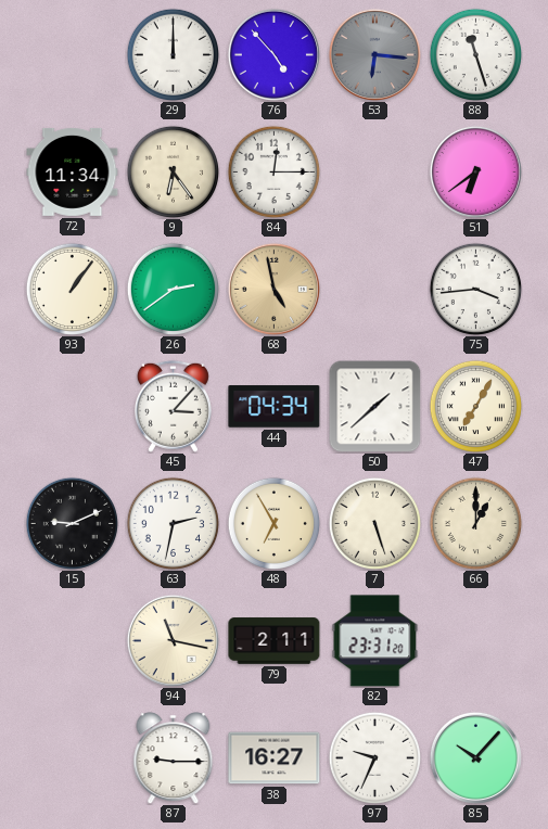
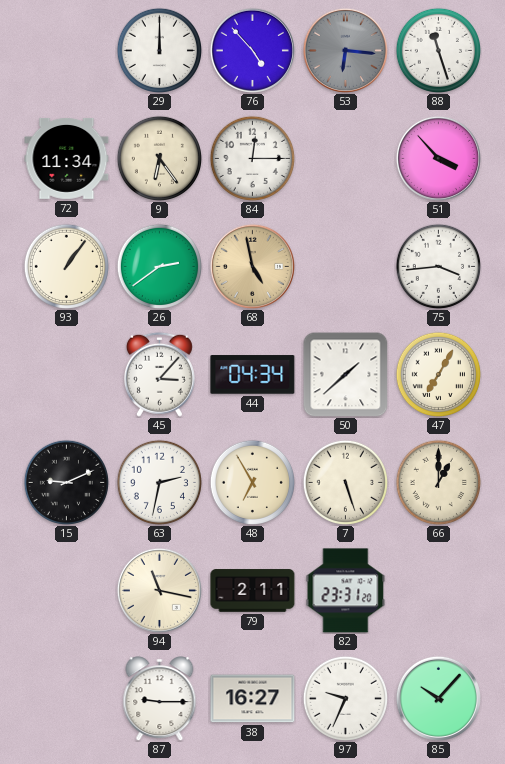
51: 6:39 -> 3:53 (438, 158)
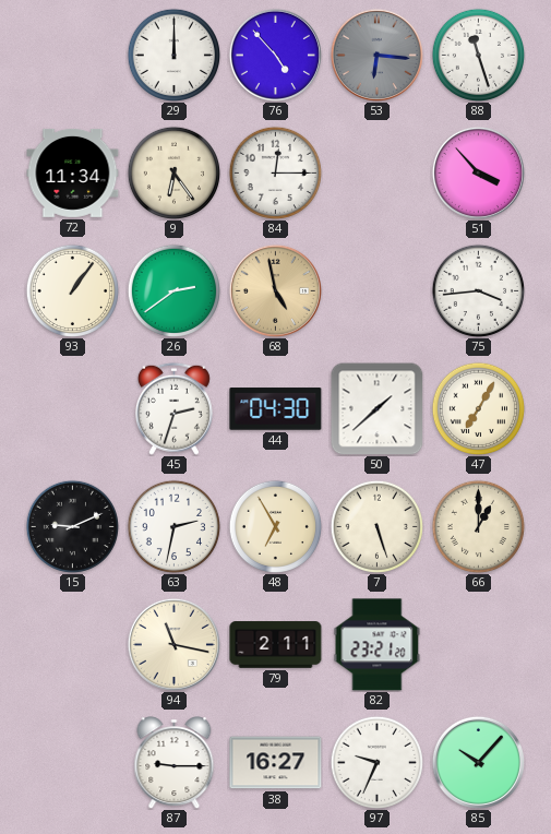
45: 3:07 -> 2:33 (173, 408)
44: 04:34 -> 04:30 (276, 409)
82: 23:31 -> 23:21 (378, 645)
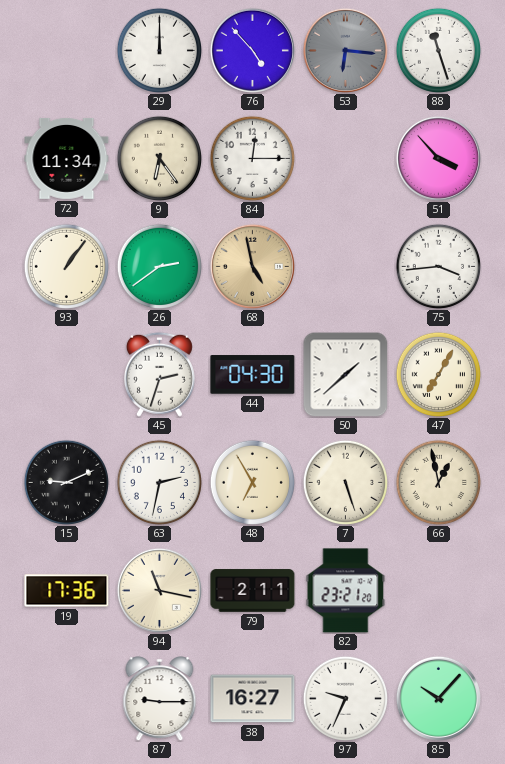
66: 1:00 -> 12:58 (438, 482)
19: none -> 17:36 (67, 591)
